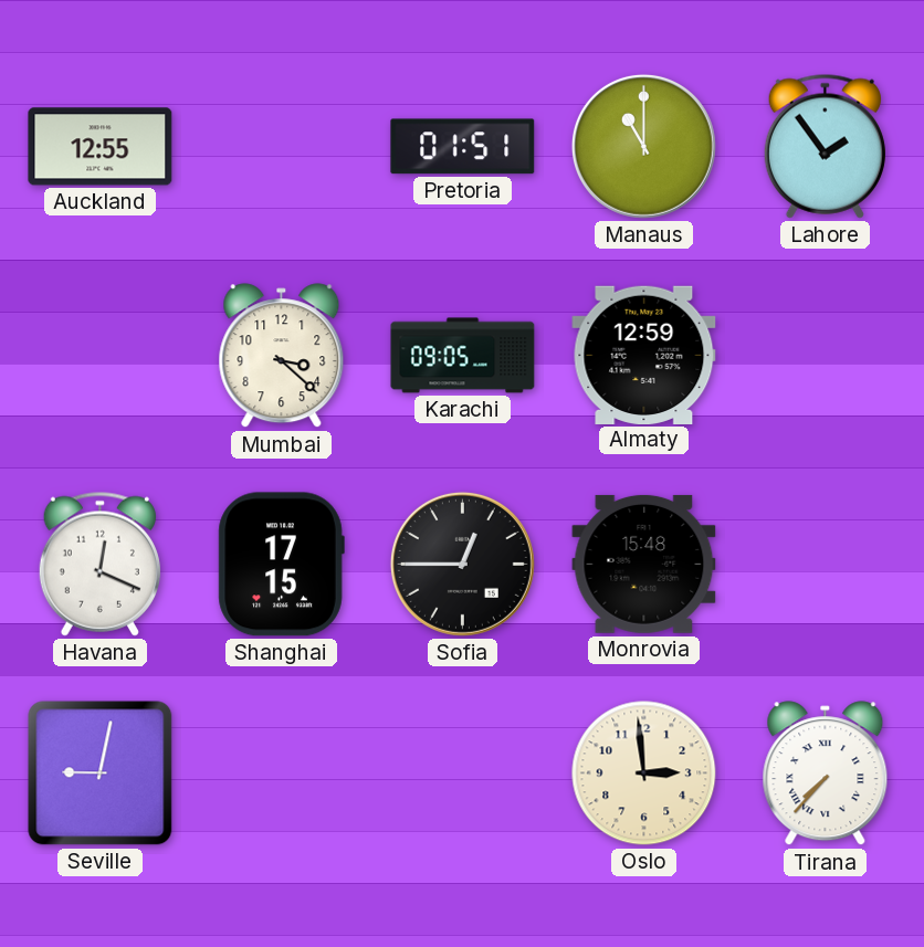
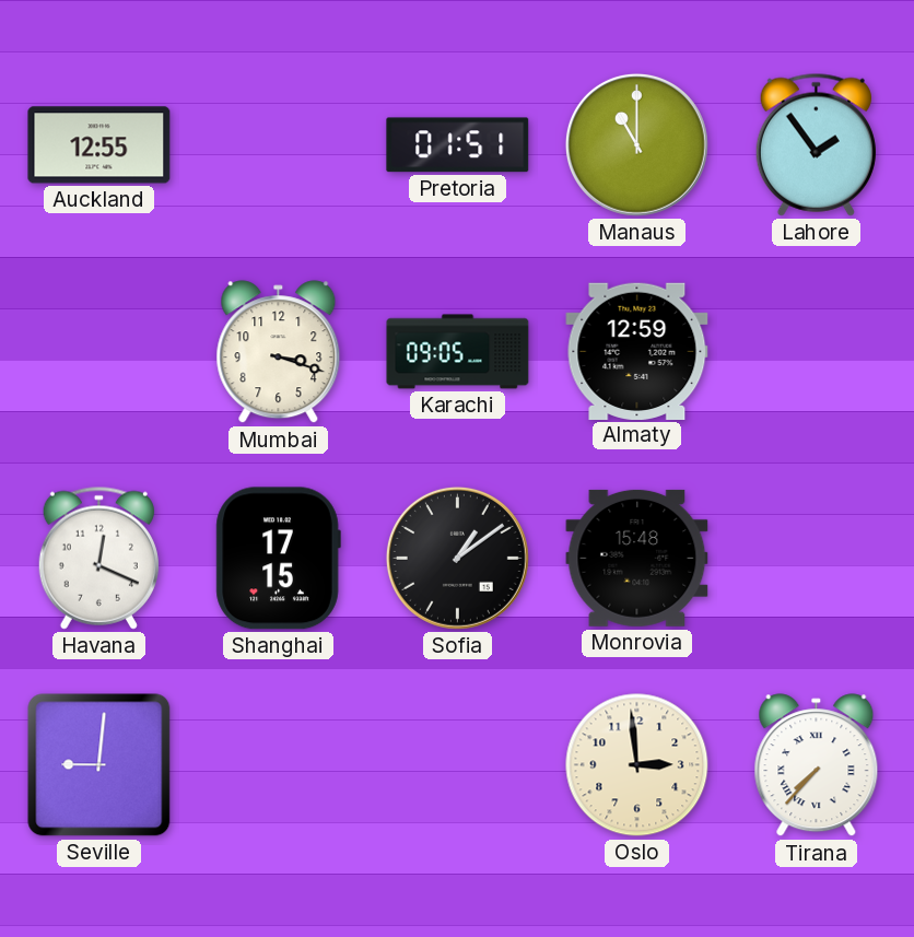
Mumbai: 3:22 -> 3:18 (279, 352)
Sofia: 12:45 -> 1:09 (457, 558)
Seville: 9:02 -> 9:01 (99, 765)
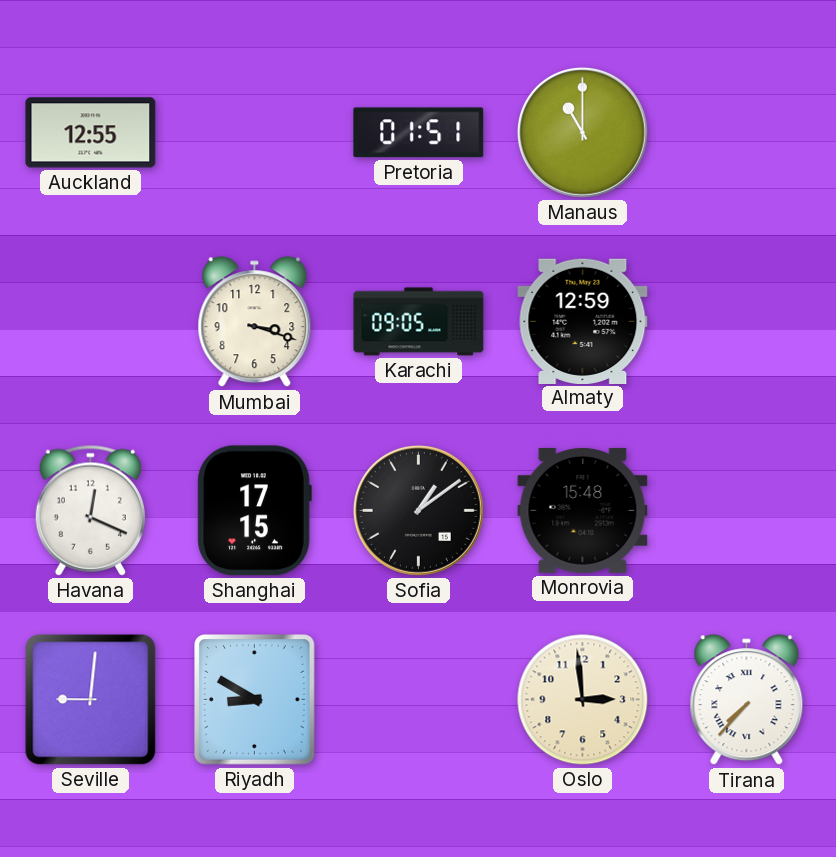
Lahore: 1:54 -> none (816, 144)
Riyadh: none -> 8:50 (255, 700)
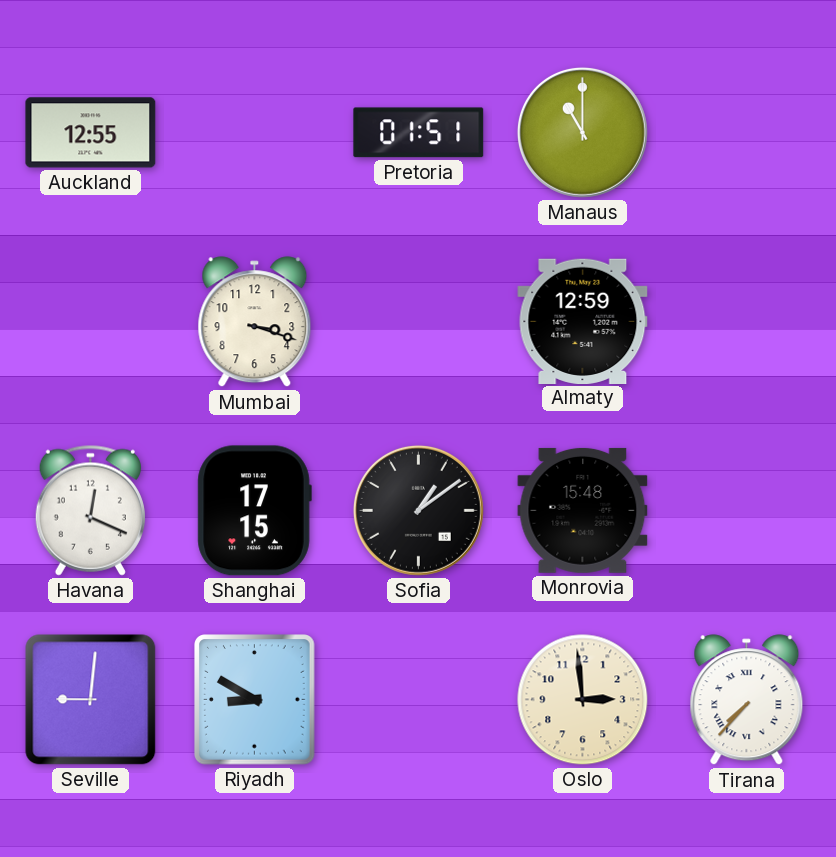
Karachi: 09:05 -> none (419, 322)
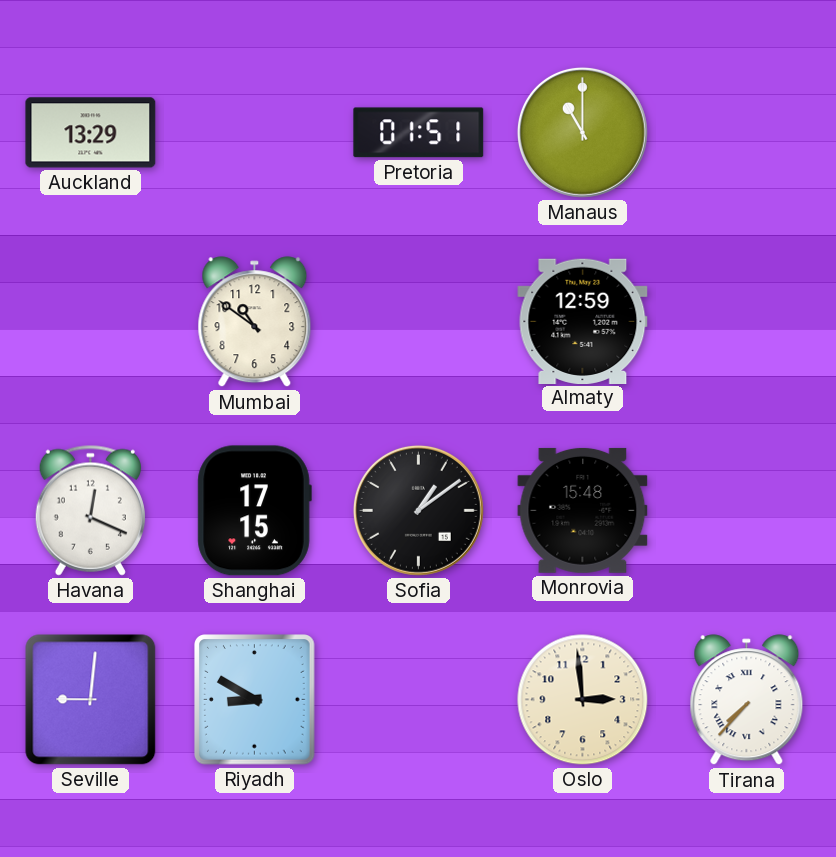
Auckland: 12:55 -> 13:29 (91, 133)
Mumbai: 3:18 -> 10:51 (255, 322)
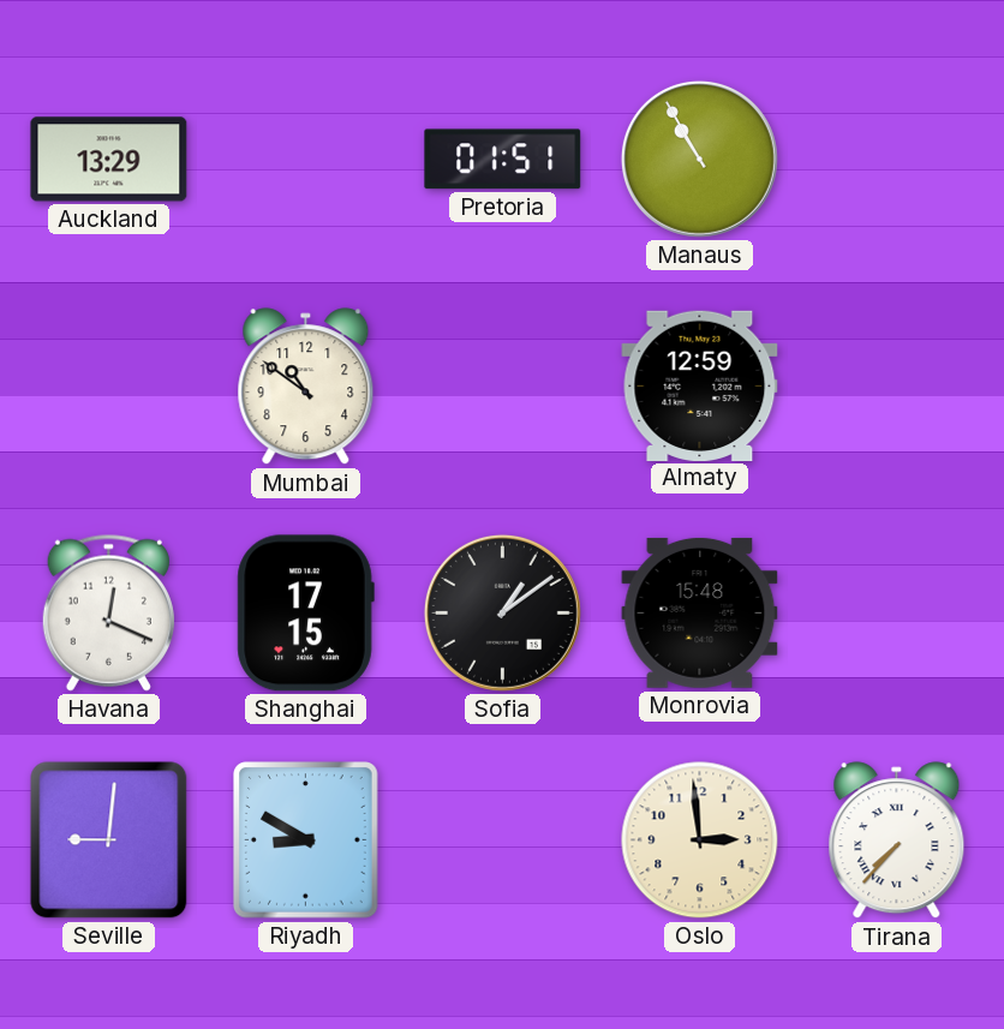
Manaus: 11:00 -> 10:55 (699, 158)
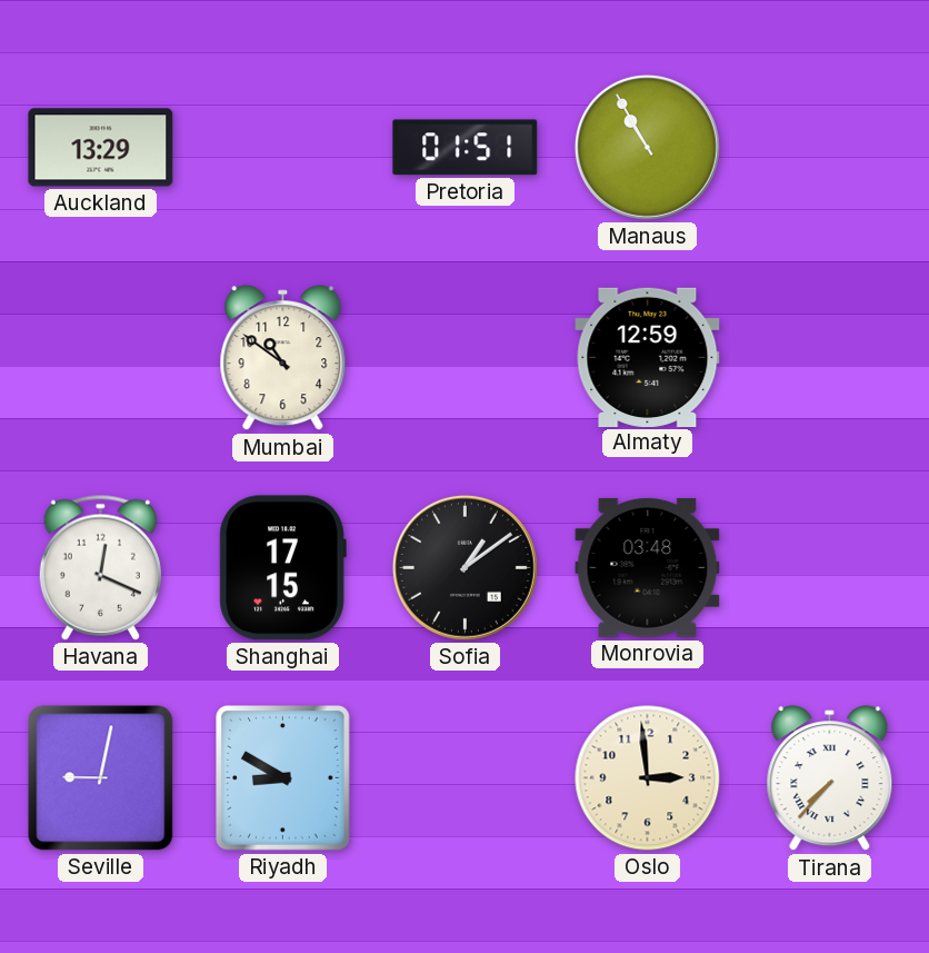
Monrovia: 15:48 -> 03:48 (648, 567)
Seville: 9:01 -> 9:02 (101, 778)
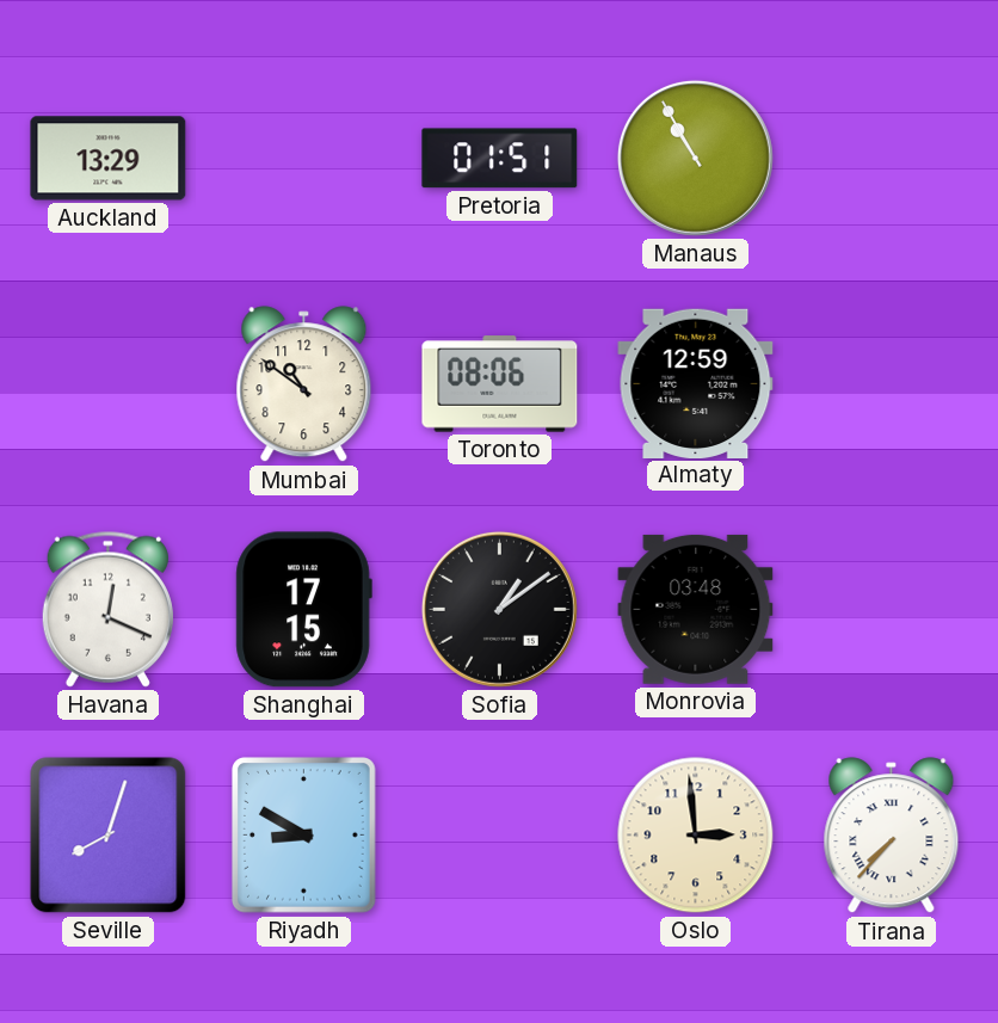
Toronto: none -> 08:06 (500, 384)
Seville: 9:02 -> 8:03 (109, 836)
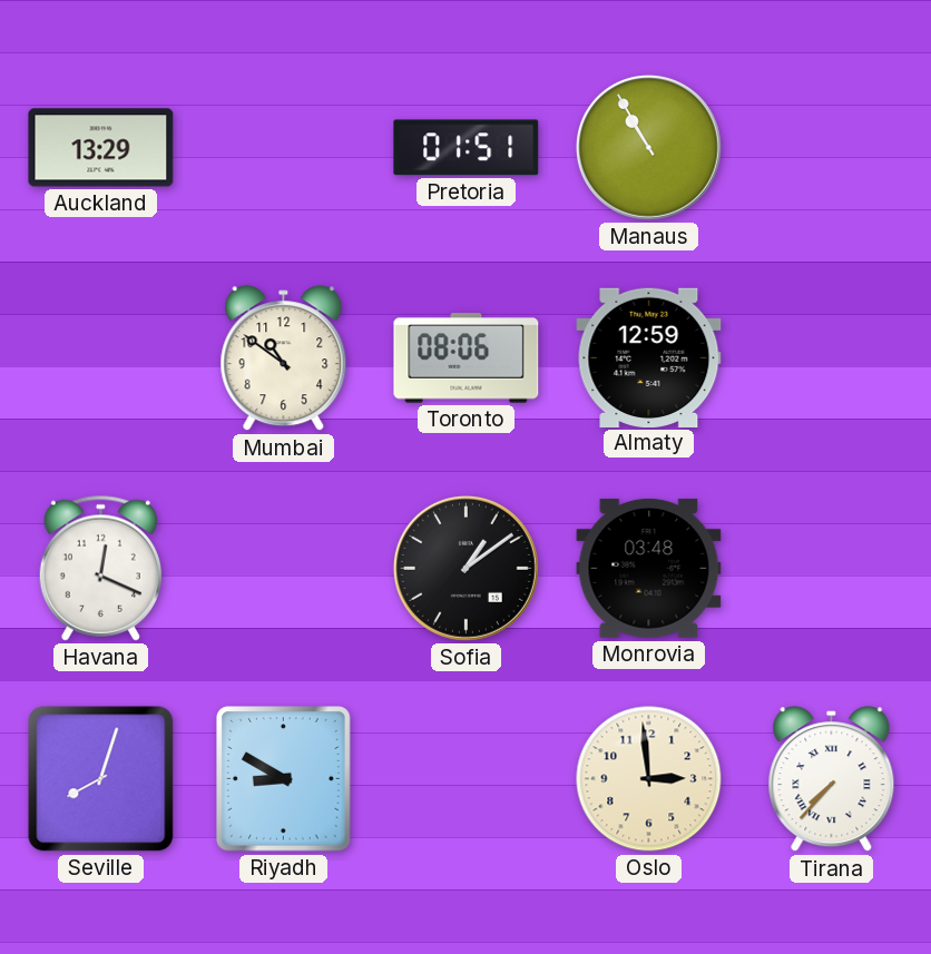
Shanghai: 17:15 -> none (303, 610)
